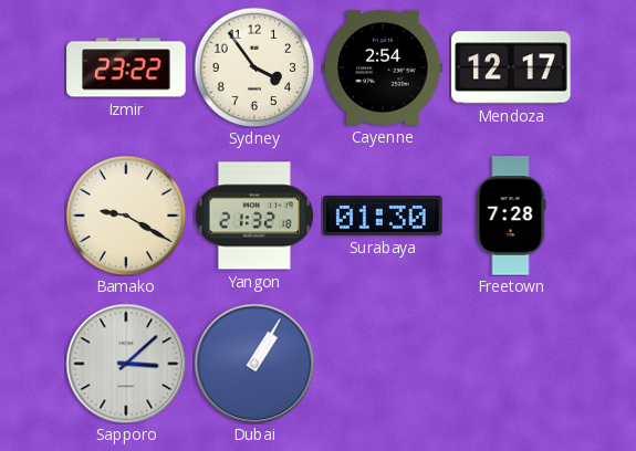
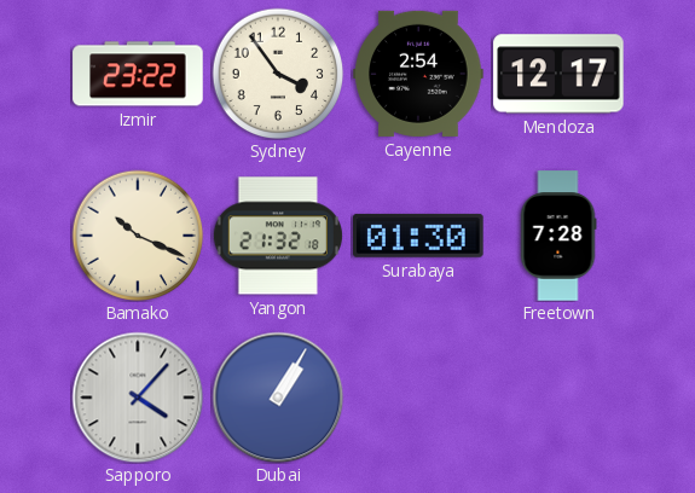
Bamako: 9:20 -> 10:19 (138, 236)
Sapporo: 3:08 -> 4:07 (138, 398)
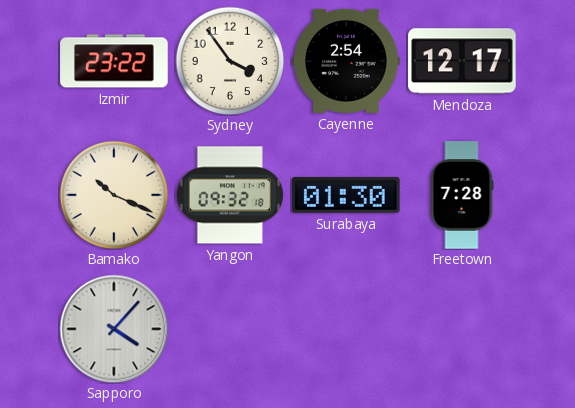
Yangon: 21:32 -> 09:32 (230, 195)
Dubai: 1:05 -> none (278, 398)
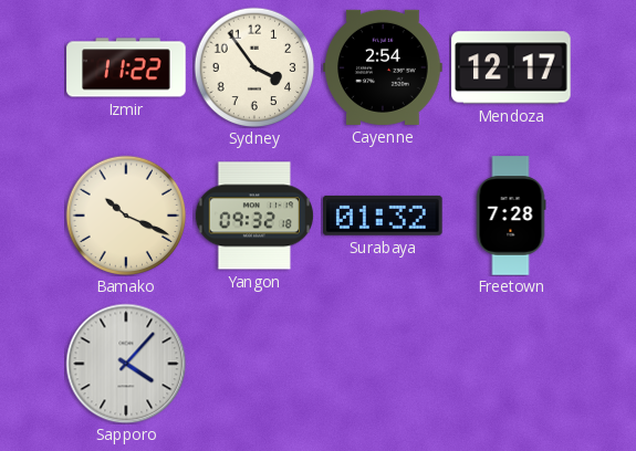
Izmir: 23:22 -> 11:22 (126, 67)
Surabaya: 01:30 -> 01:32 (384, 216)
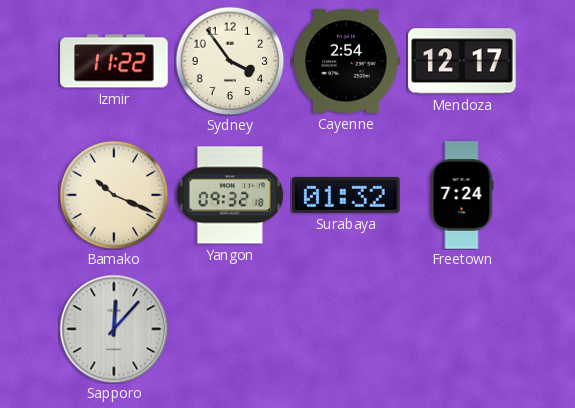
Freetown: 7:28 -> 7:24 (462, 195)
Sapporo: 4:07 -> 12:07 (114, 329)
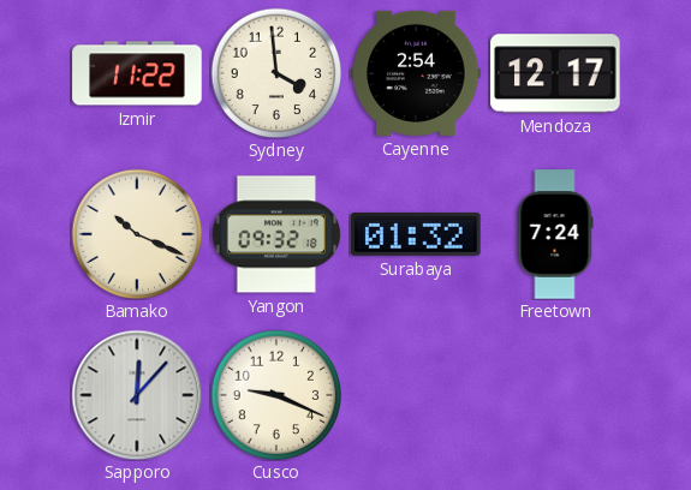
Sydney: 3:54 -> 3:59 (276, 73)
Cusco: none -> 9:19 (276, 395)
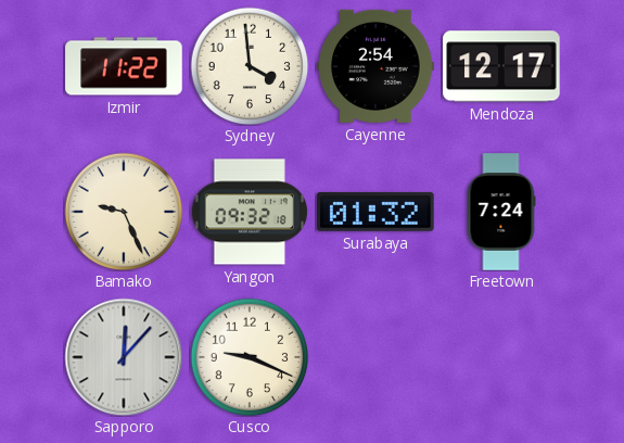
Bamako: 10:19 -> 9:26 (124, 212)
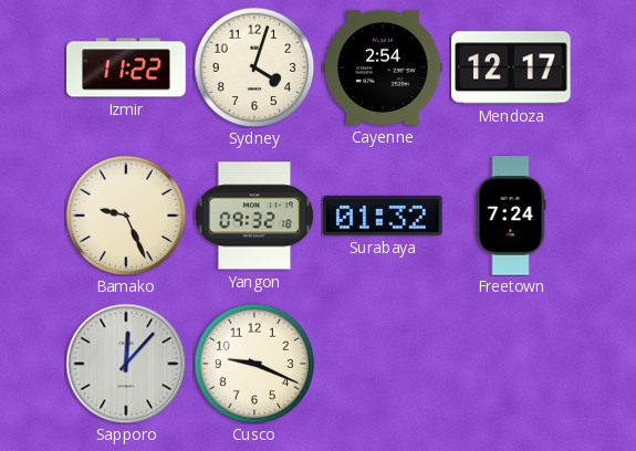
Sydney: 3:59 -> 4:03 (254, 67)
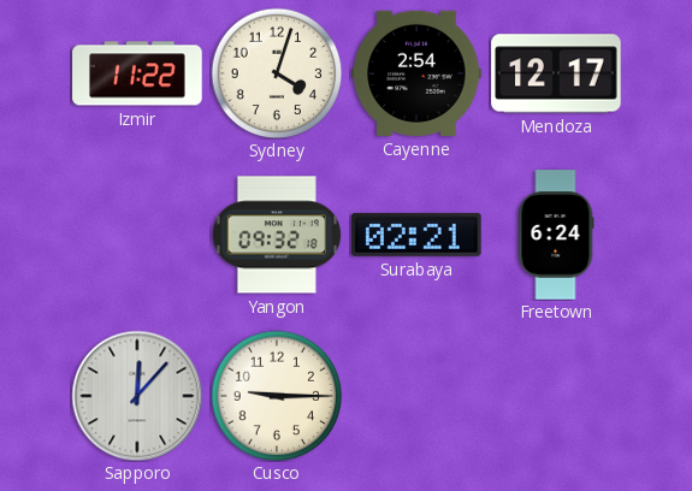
Bamako: 9:26 -> none (126, 216)
Surabaya: 01:32 -> 02:21 (418, 235)
Freetown: 7:24 -> 6:24 (556, 235)
Cusco: 9:19 -> 9:15 (277, 396)
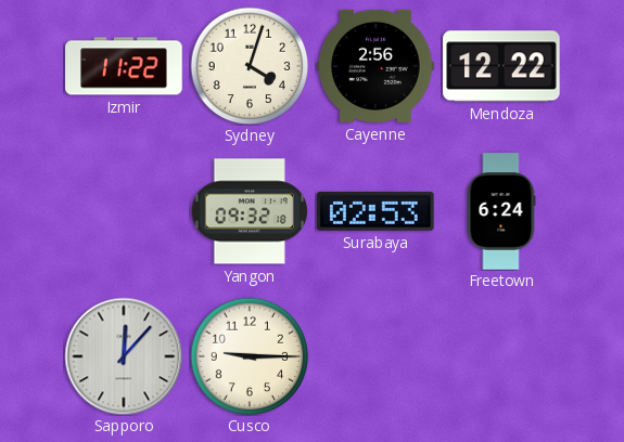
Cayenne: 2:54 -> 2:56 (375, 66)
Mendoza: 12:17 -> 12:22 (501, 66)
Surabaya: 02:21 -> 02:53 (377, 211)
